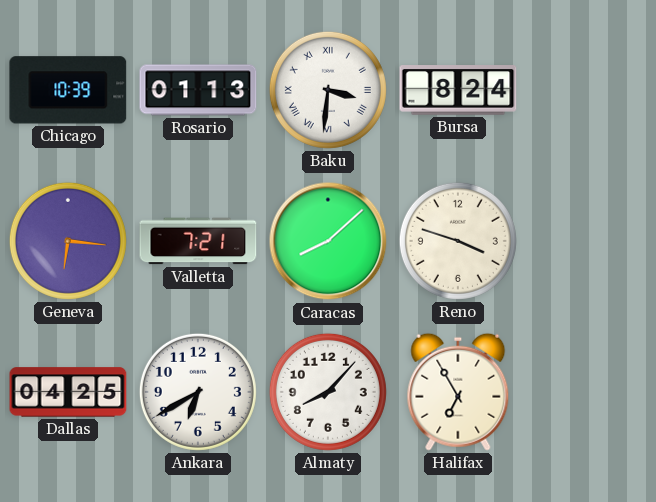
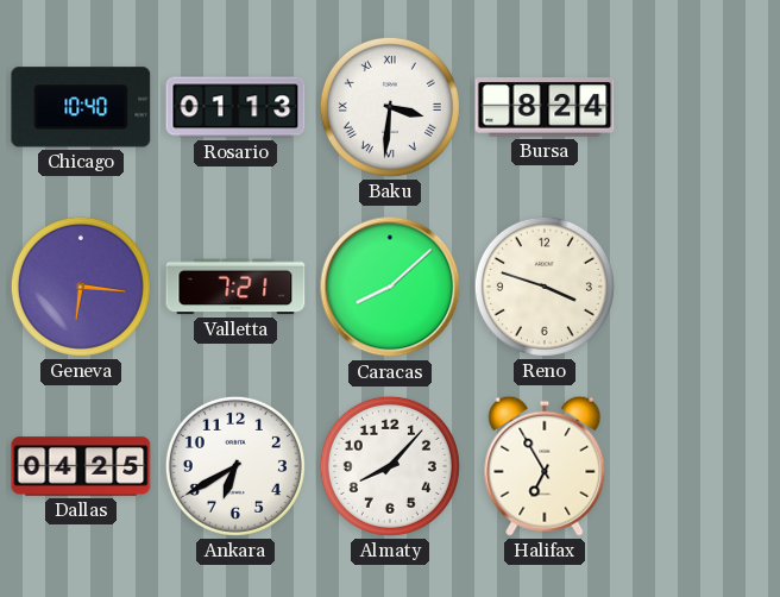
Chicago: 10:39 -> 10:40 (81, 107)
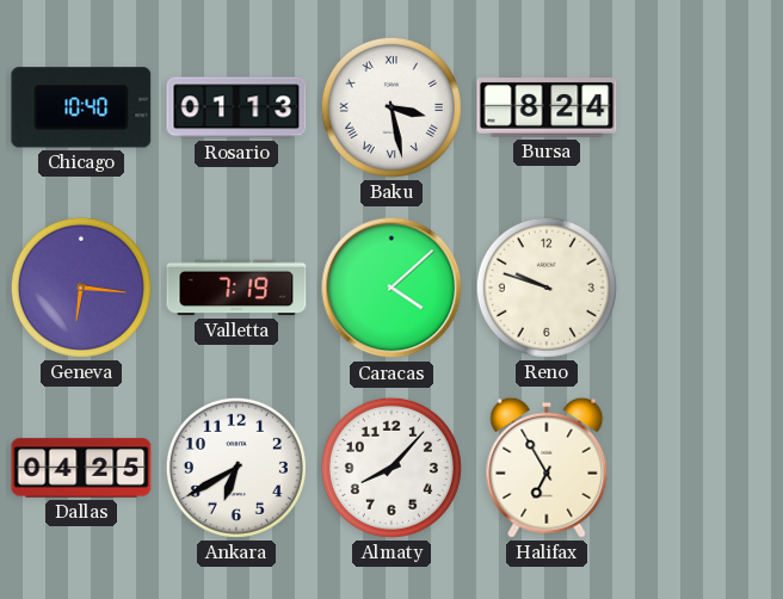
Baku: 3:31 -> 3:28 (391, 107)
Valletta: 7:21 -> 7:19 (236, 288)
Caracas: 8:08 -> 4:08 (391, 288)
Reno: 3:48 -> 9:48 (547, 288)
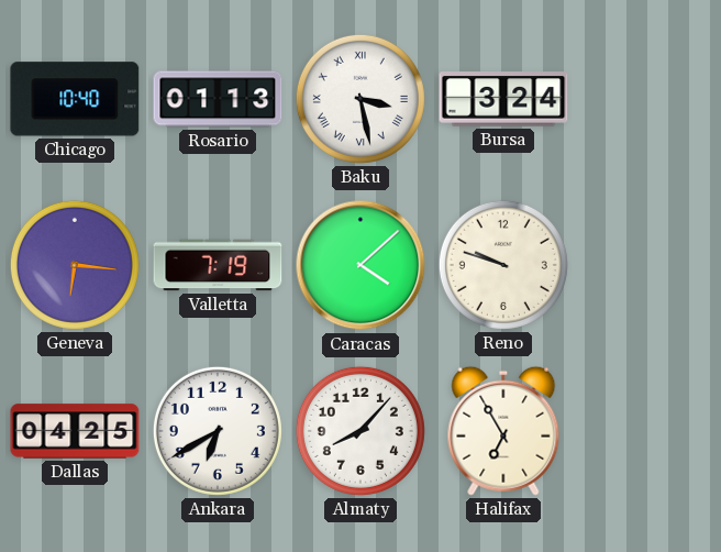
Bursa: 8:24 -> 3:24 (503, 99)
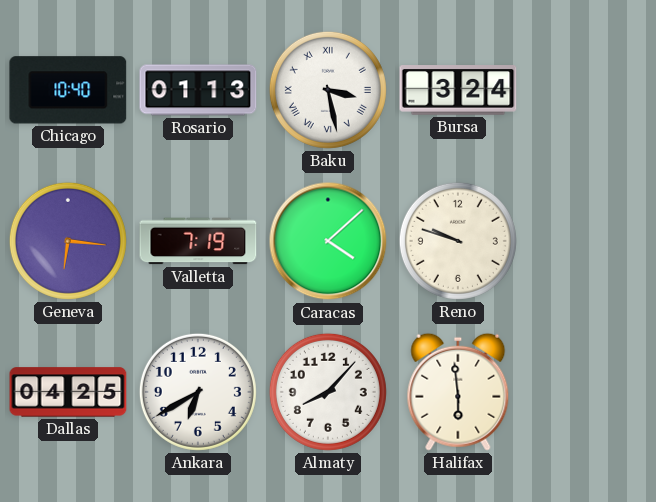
Halifax: 6:55 -> 5:59 (458, 392)
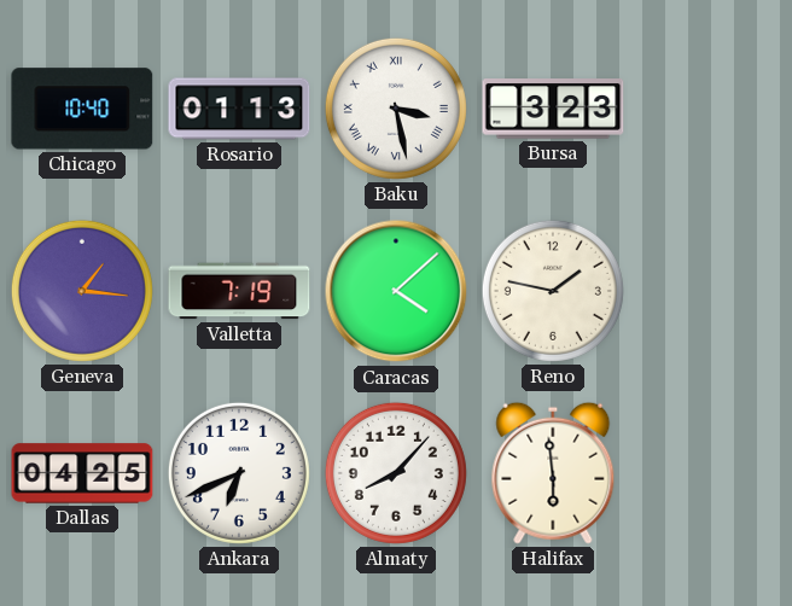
Bursa: 3:24 -> 3:23 (553, 109)
Geneva: 6:16 -> 1:16 (82, 291)
Reno: 9:48 -> 1:47 (553, 291)
Ankara: 6:40 -> 6:41 (239, 473)
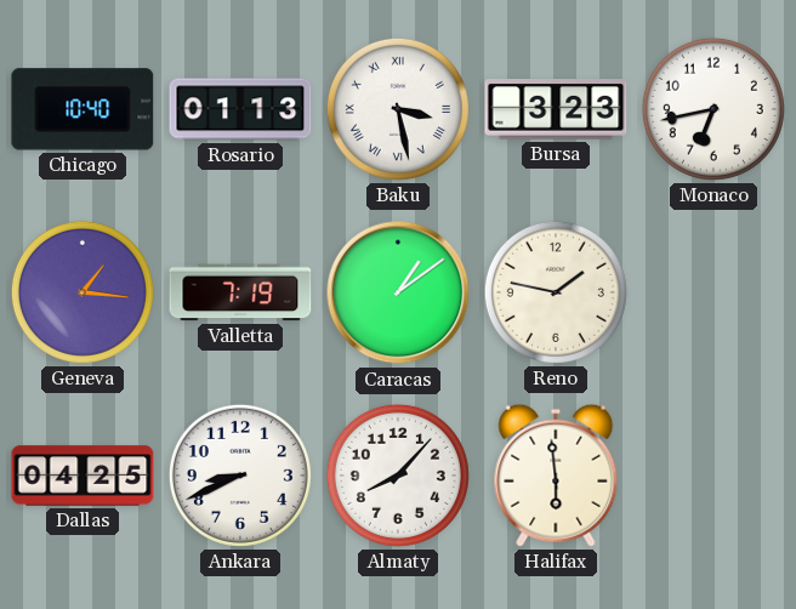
Monaco: none -> 6:43 (713, 109)
Caracas: 4:08 -> 1:09 (398, 292)
Ankara: 6:41 -> 8:41 (240, 476)
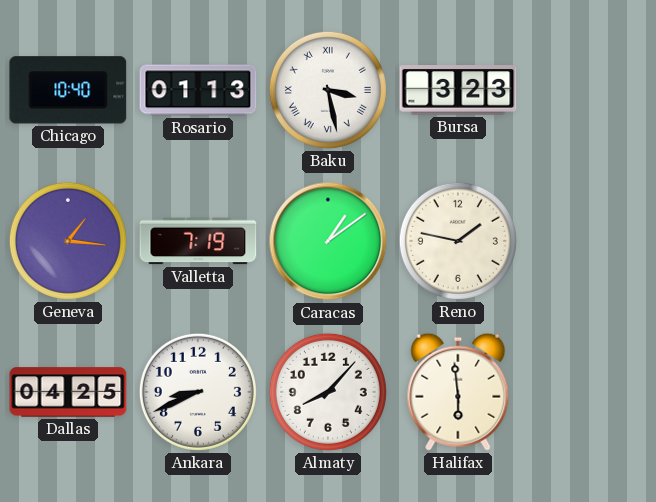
Monaco: 6:43 -> none (713, 109)
